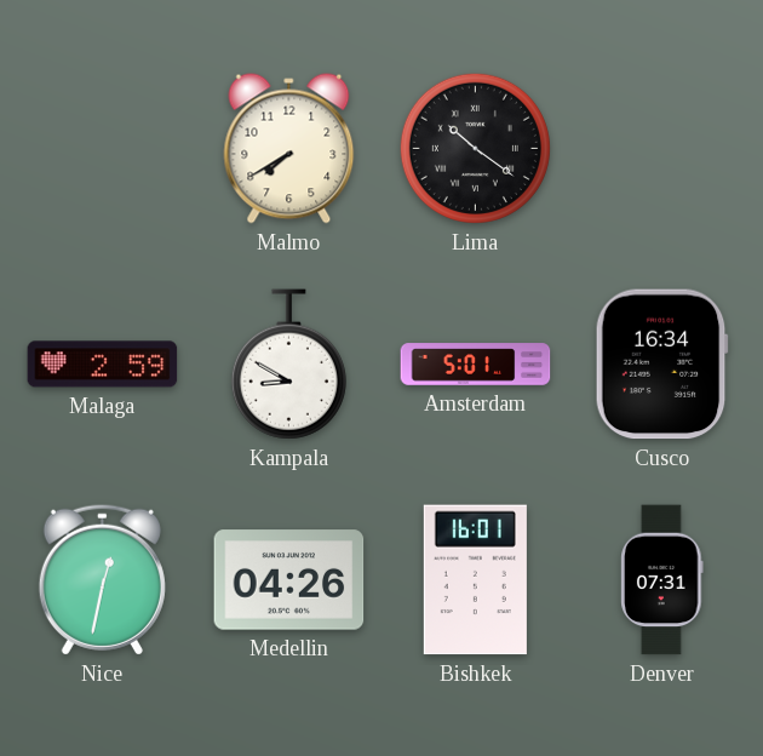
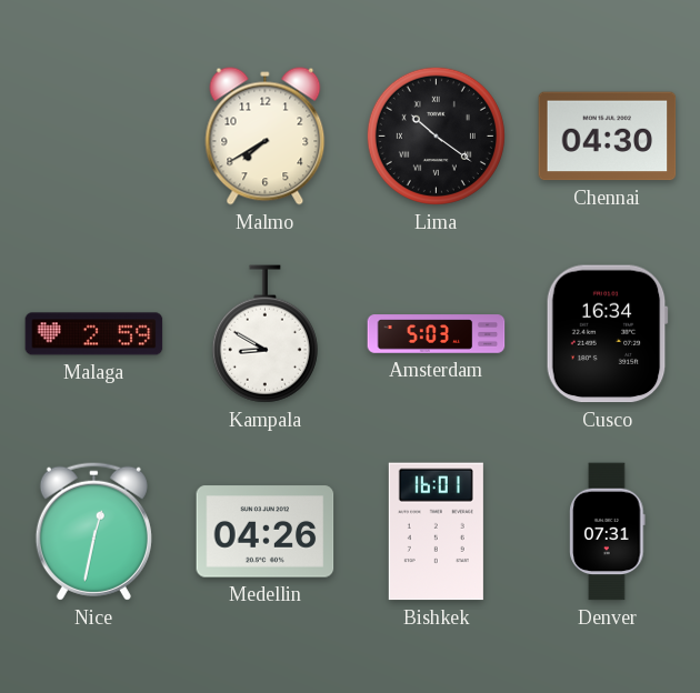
Chennai: none -> 04:30 (608, 137)
Amsterdam: 5:01 -> 5:03 (437, 334)
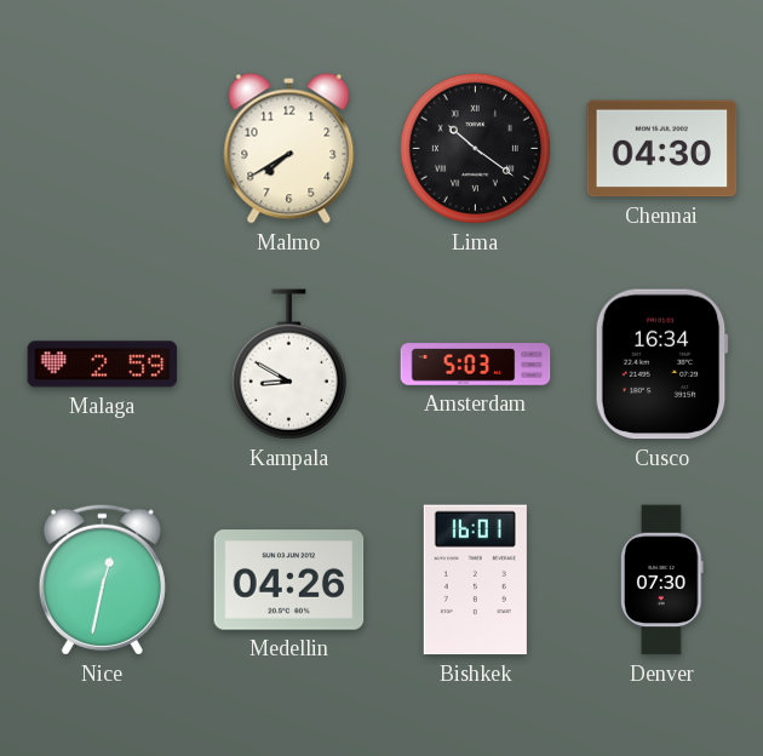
Denver: 07:31 -> 07:30 (662, 580)
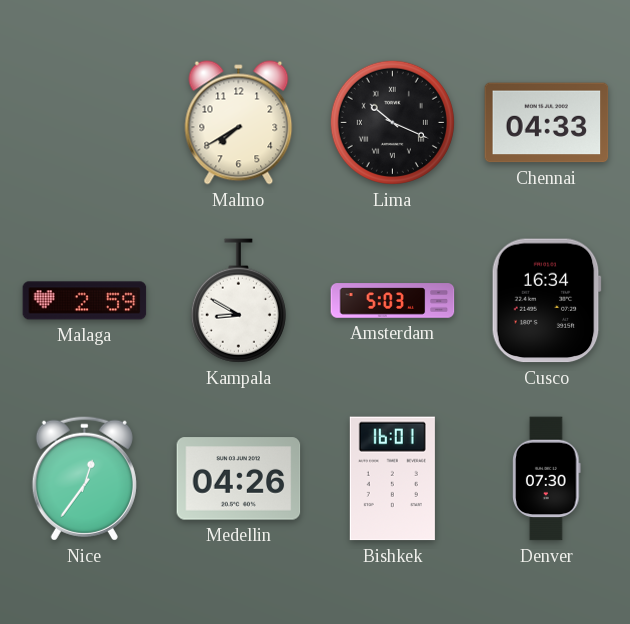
Lima: 10:21 -> 10:19 (392, 122)
Chennai: 04:30 -> 04:33 (547, 123)
Nice: 12:32 -> 12:36 (84, 478)
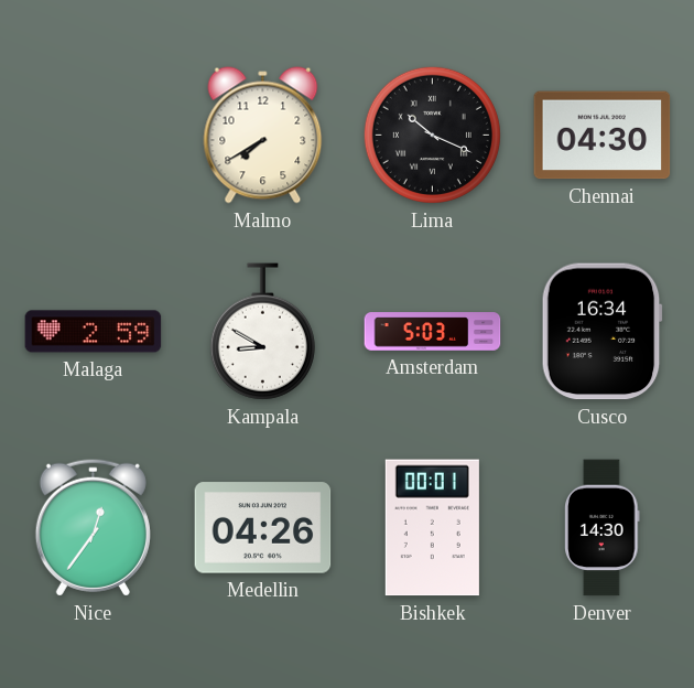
Chennai: 04:33 -> 04:30 (603, 136)
Bishkek: 16:01 -> 00:01 (432, 528)
Denver: 07:30 -> 14:30 (603, 528)
